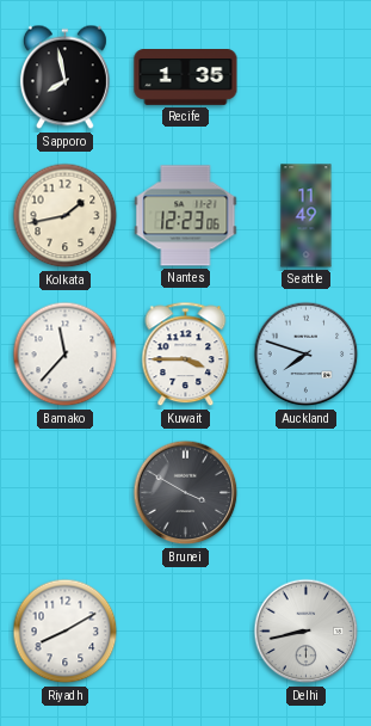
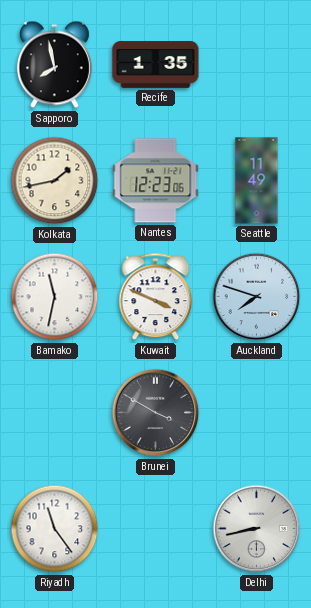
Bamako: 11:37 -> 11:32 (55, 297)
Kuwait: 3:45 -> 3:49 (156, 297)
Riyadh: 8:10 -> 11:24 (55, 529)
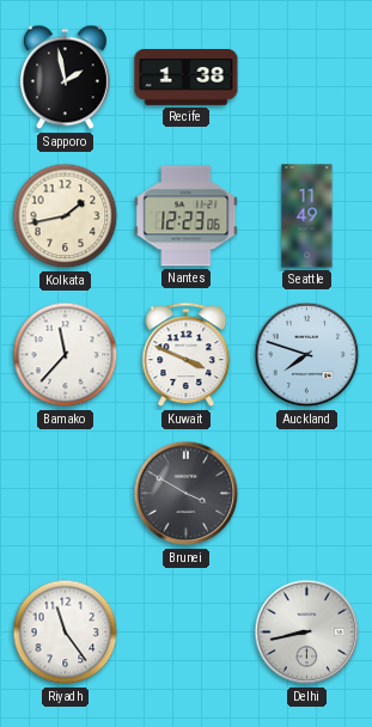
Sapporo: 7:58 -> 1:58 (65, 78)
Recife: 1:35 -> 1:38 (187, 78)
Bamako: 11:32 -> 11:37 (66, 355)
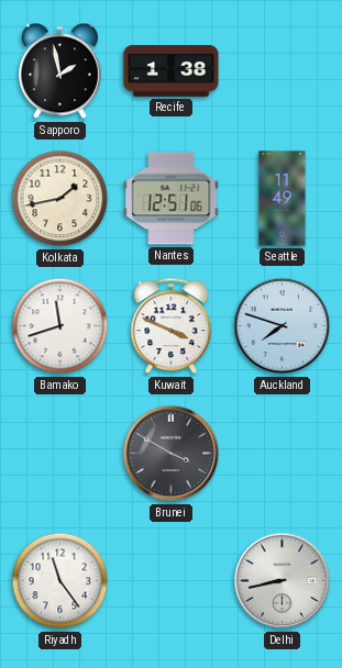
Nantes: 12:23 -> 12:51 (172, 199)
Bamako: 11:37 -> 11:42 (60, 326)
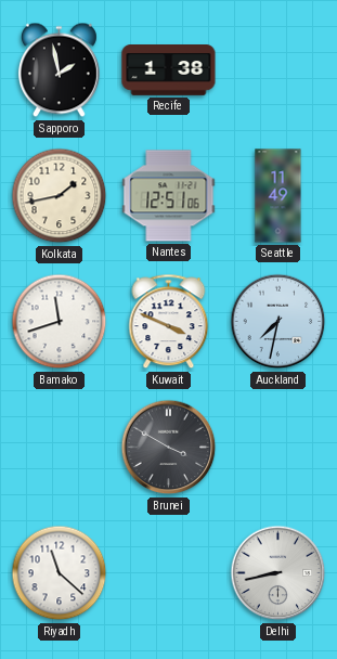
Auckland: 7:48 -> 7:32 (278, 322)
Riyadh: 11:24 -> 11:22 (60, 573)
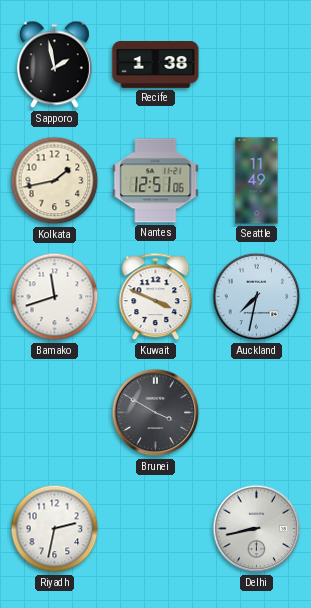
Riyadh: 11:22 -> 2:32 (55, 529)
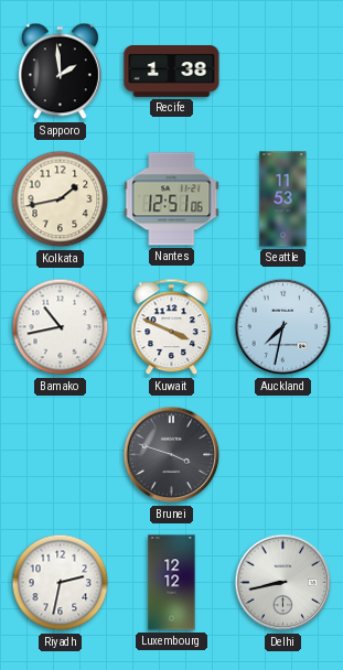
Sapporo: 1:58 -> 1:59 (60, 72)
Seattle: 11:49 -> 11:53 (283, 199)
Bamako: 11:42 -> 10:43 (61, 327)
Brunei: 3:50 -> 3:48 (172, 455)
Luxembourg: none -> 12:12 (172, 583)
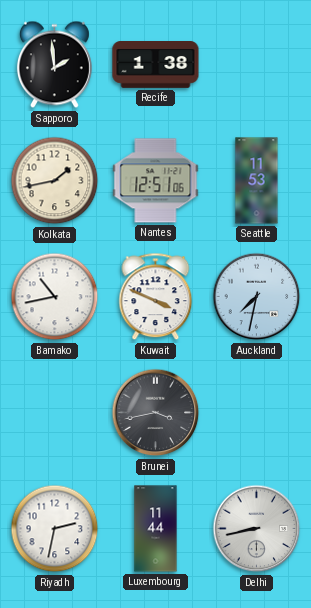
Brunei: 3:48 -> 3:43 (156, 413)
Luxembourg: 12:12 -> 11:44 (156, 529)
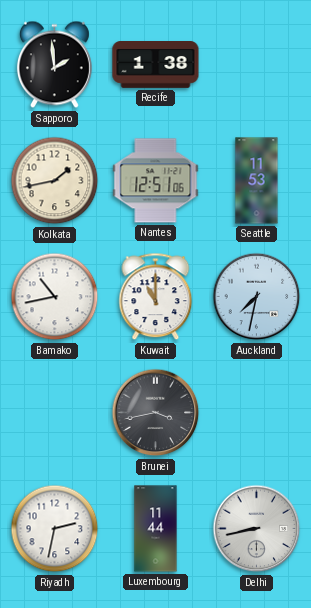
Kuwait: 3:49 -> 11:00 (156, 297)
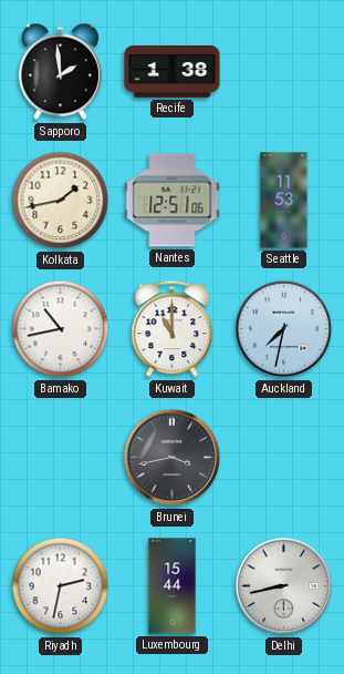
Luxembourg: 11:44 -> 15:44 (173, 586)
